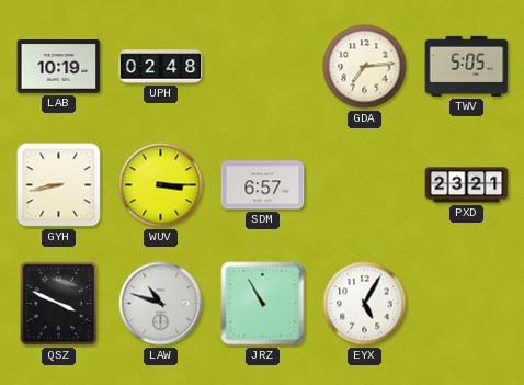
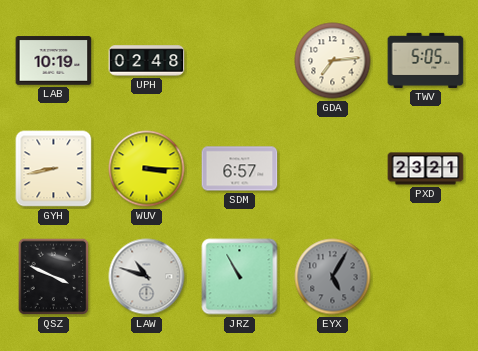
EYX dial: white -> grey (333, 277)
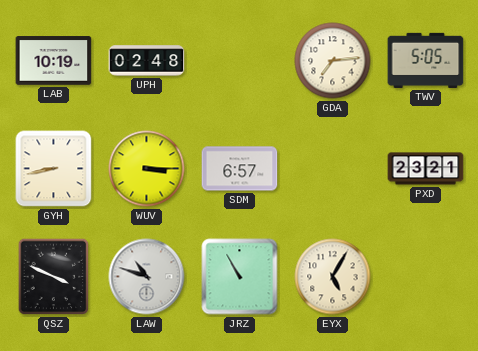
EYX dial: grey -> cream (333, 277)
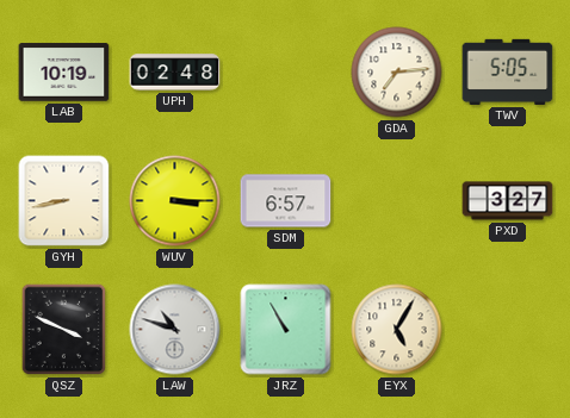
PXD: 23:21 -> 3:27 (508, 201)
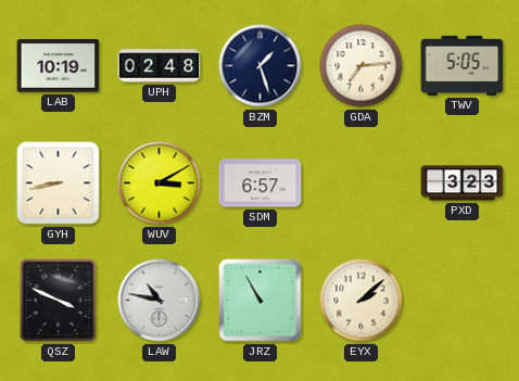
BZM: none -> 1:27 (261, 66)
WUV: 3:15 -> 3:10 (160, 183)
PXD: 3:27 -> 3:23 (463, 183)
LAW: 10:48 -> 10:47 (160, 301)
EYX: 5:05 -> 2:08 (362, 301)
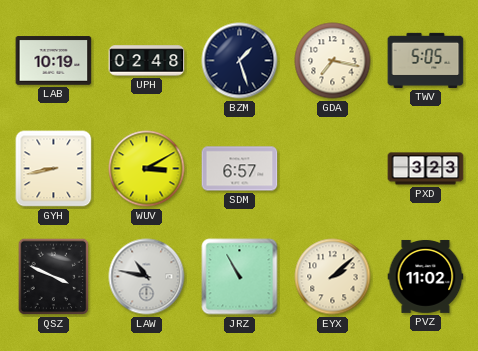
GDA: 7:14 -> 7:17 (333, 61)
PVZ: none -> 11:02 (426, 276)
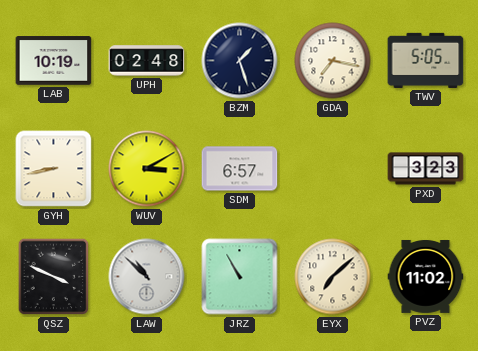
LAW: 10:47 -> 10:52 (147, 277)
EYX: 2:08 -> 7:08 (333, 277)
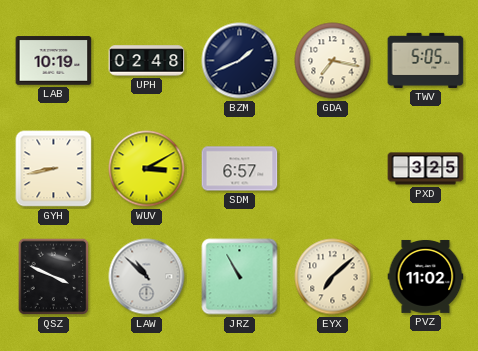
BZM: 1:27 -> 1:41 (240, 61)
PXD: 3:23 -> 3:25 (426, 169)
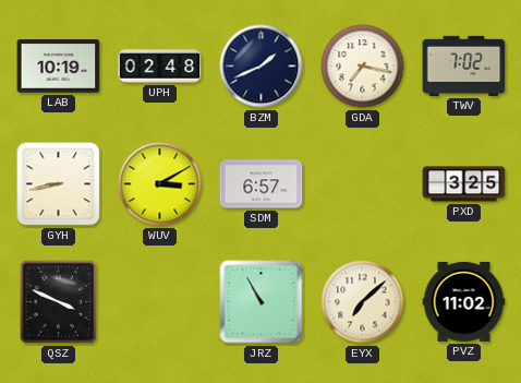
TWV: 5:05 -> 7:02 (464, 65)
LAW: 10:52 -> none (147, 277)
